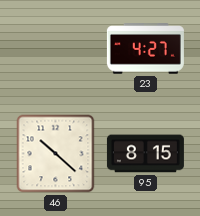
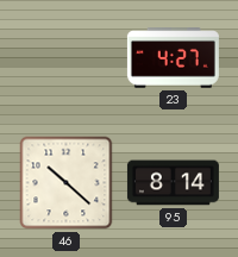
95: 8:15 -> 8:14 (173, 183)
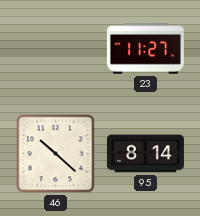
23: 4:27 -> 11:27 (145, 49)
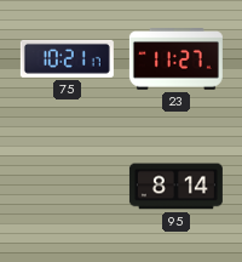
75: none -> 10:21 (67, 58)
46: 10:22 -> none (56, 154)
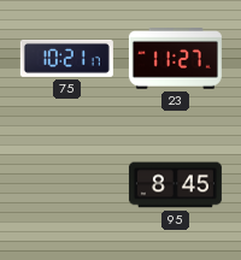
95: 8:14 -> 8:45 (175, 185)
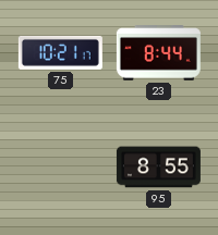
23: 11:27 -> 8:44 (158, 53)
95: 8:45 -> 8:55 (158, 168)
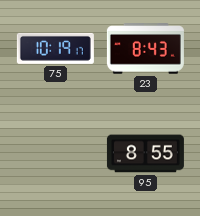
75: 10:21 -> 10:19 (55, 48)
23: 8:44 -> 8:43 (145, 49)
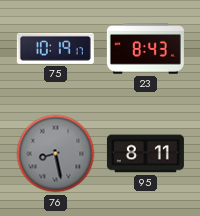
76: none -> 8:28 (56, 154)
95: 8:55 -> 8:11 (145, 154)
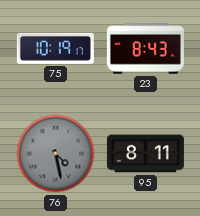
76: 8:28 -> 4:28 (56, 154)
